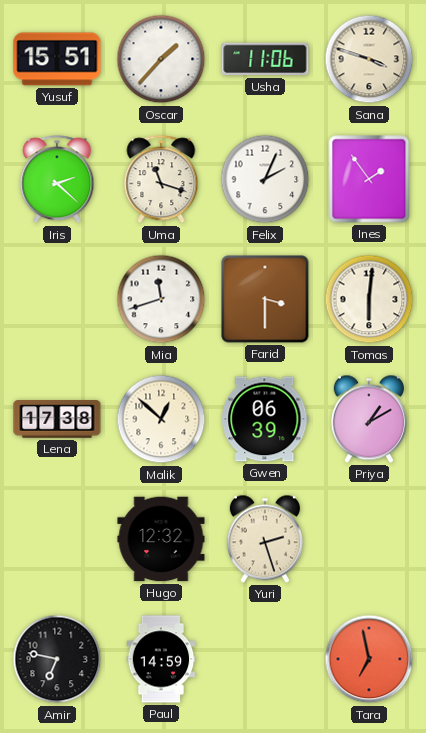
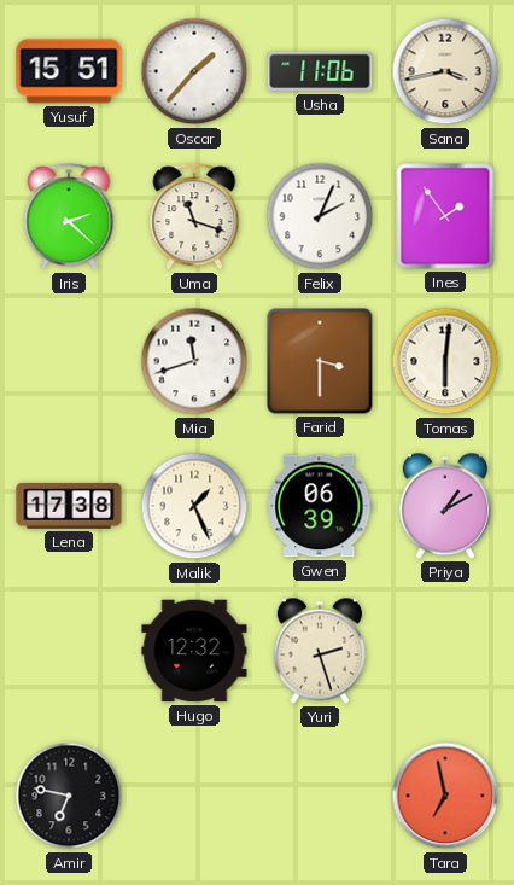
Sana: 3:48 -> 3:43 (445, 71)
Malik: 12:52 -> 1:26 (194, 506)
Paul: 14:59 -> none (161, 659)
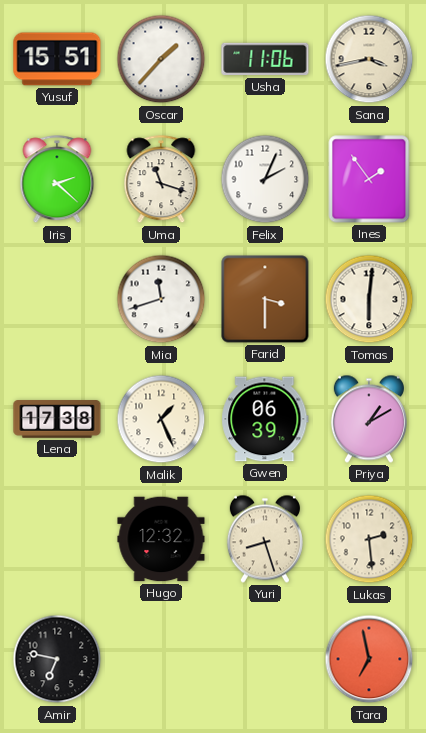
Yuri: 2:27 -> 8:27 (265, 539)
Lukas: none -> 2:29 (369, 539)
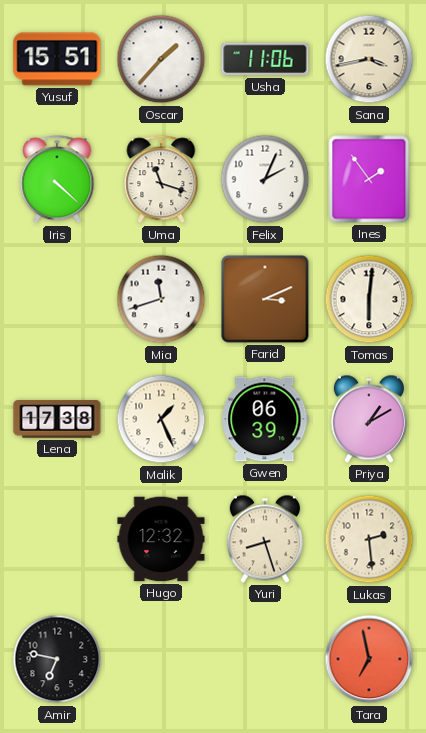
Iris: 2:22 -> 4:22 (57, 180)
Farid: 3:30 -> 3:11 (265, 299)
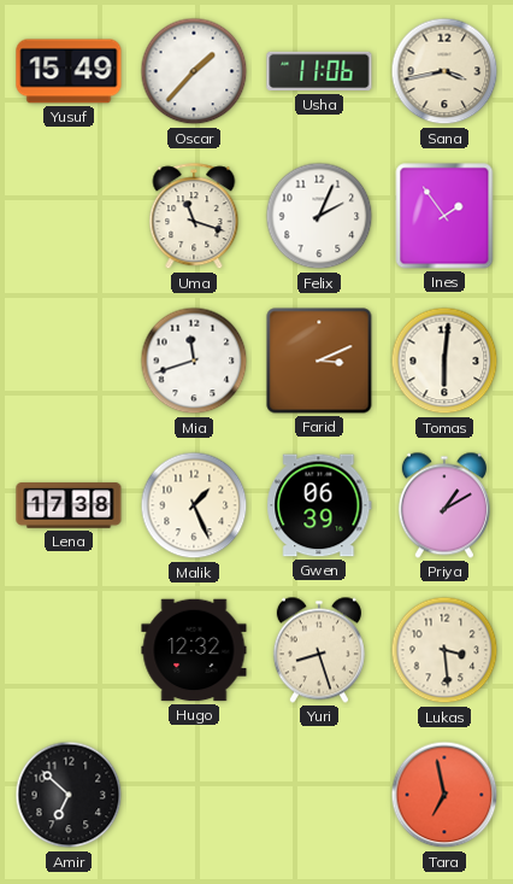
Yusuf: 15:51 -> 15:49 (69, 71)
Iris: 4:22 -> none (57, 180)
Lukas: 2:29 -> 3:29 (444, 650)
Amir: 6:47 -> 6:52 (69, 795)
